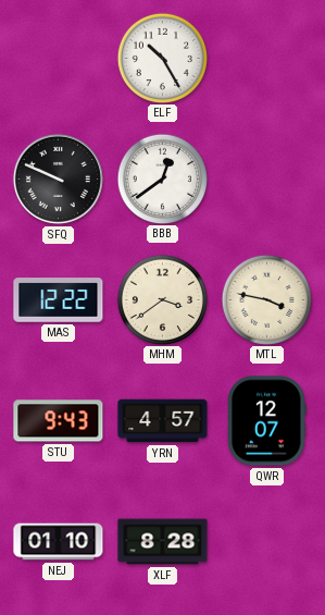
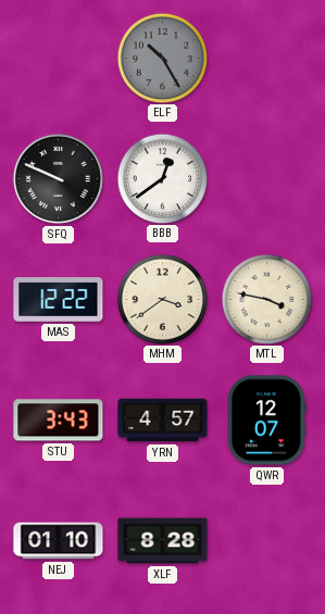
ELF dial: white -> grey (162, 58)
STU: 9:43 -> 3:43 (59, 421)
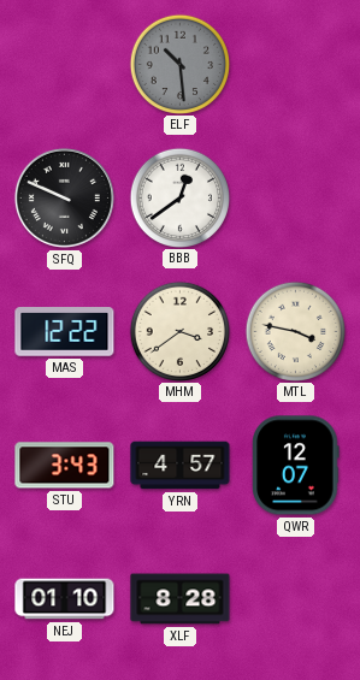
ELF: 10:25 -> 10:29 (179, 64)
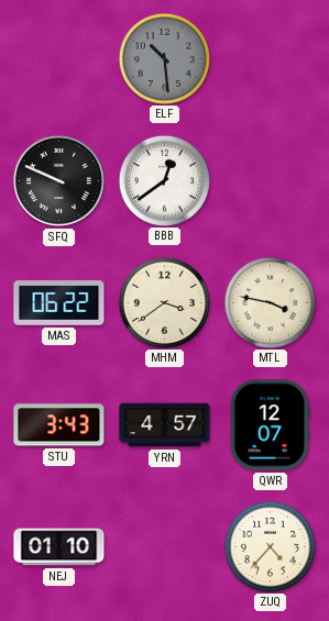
MAS: 12:22 -> 06:22 (59, 303)
XLF: 8:28 -> none (181, 599)
ZUQ: none -> 4:37 (270, 546)
